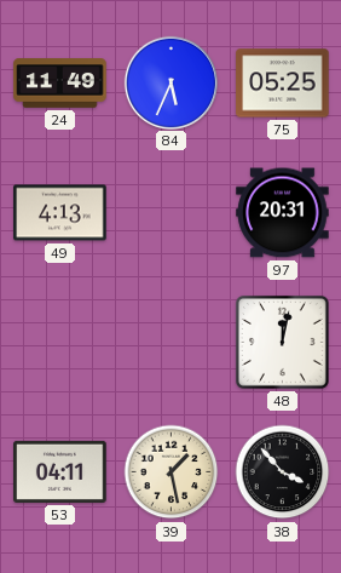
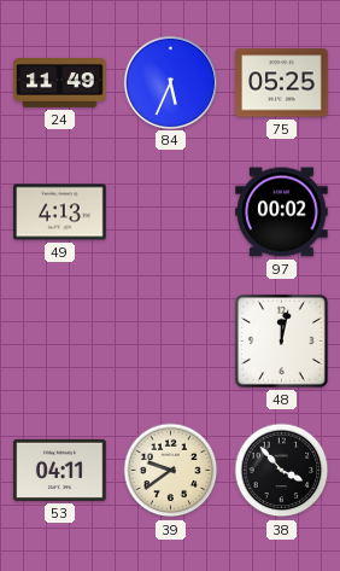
97: 20:31 -> 00:02 (282, 212)
39: 1:28 -> 9:39 (171, 471)
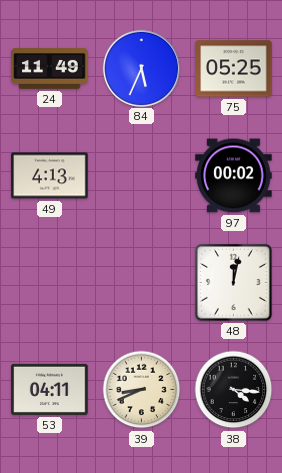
39: 9:39 -> 8:41 (142, 390)
38: 3:53 -> 4:16 (234, 390)
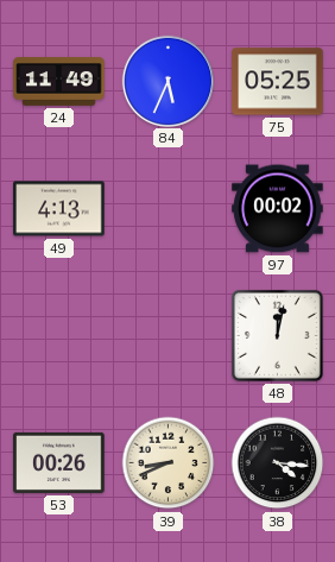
53: 04:11 -> 00:26 (59, 462)
